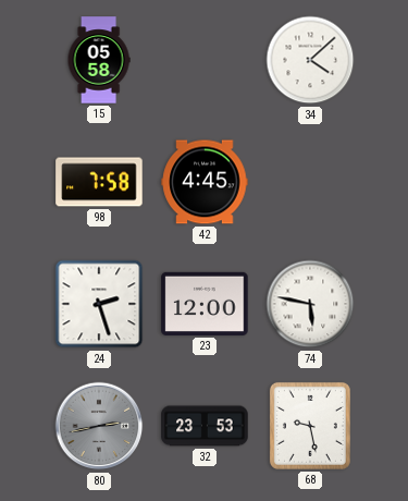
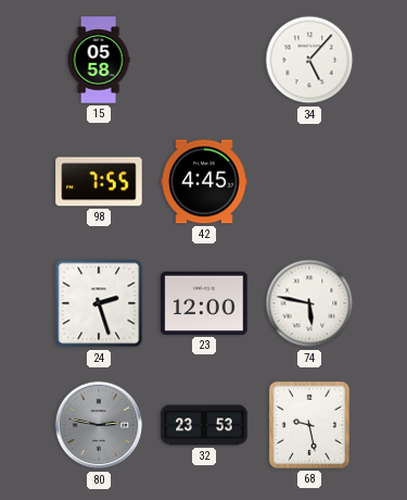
34: 4:08 -> 5:07 (309, 60)
98: 7:58 -> 7:55 (99, 182)
80: 2:43 -> 2:47 (99, 425)
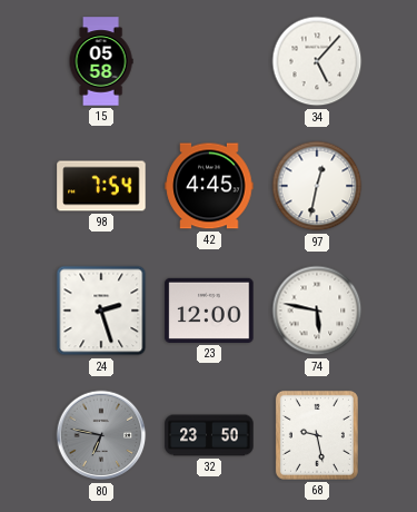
98: 7:55 -> 7:54 (101, 186)
97: none -> 12:32 (317, 186)
80: 2:47 -> 6:47 (101, 435)
32: 23:53 -> 23:50 (209, 435)
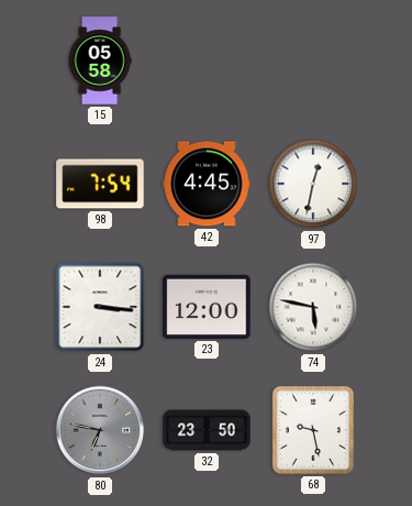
34: 5:07 -> none (317, 61)
24: 2:27 -> 3:16 (100, 307)
